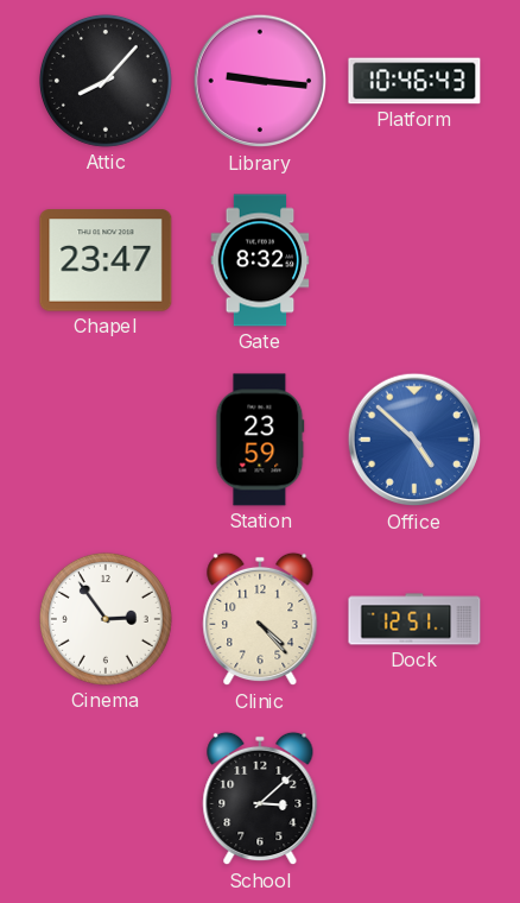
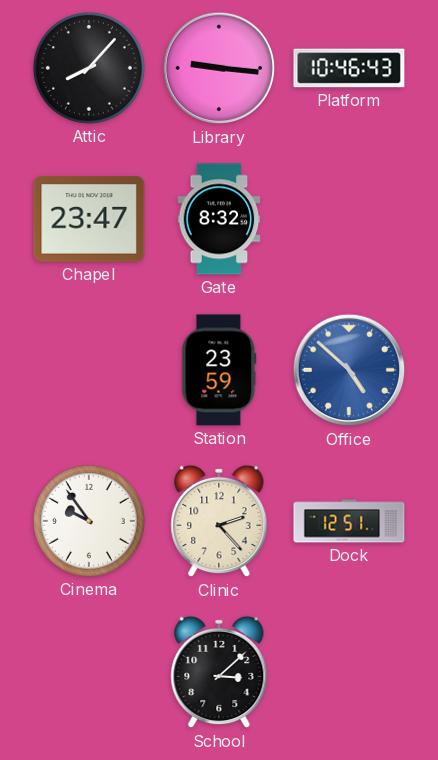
Cinema: 2:54 -> 9:54 (89, 521)
Clinic: 4:23 -> 2:23 (219, 521)
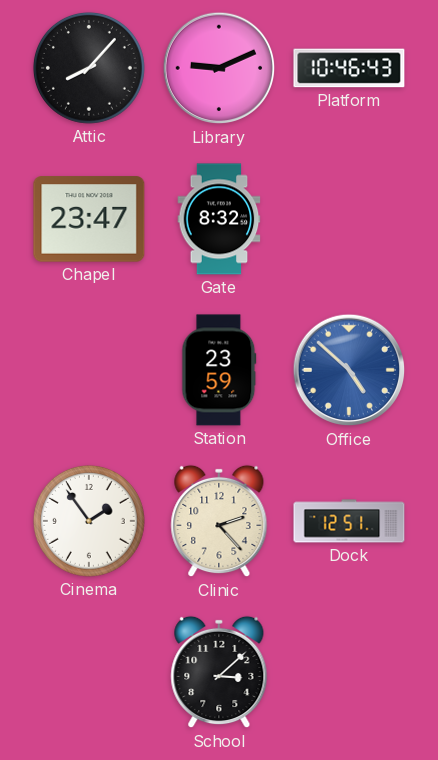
Library: 9:16 -> 9:11 (219, 68)
Cinema: 9:54 -> 1:54 (89, 521)
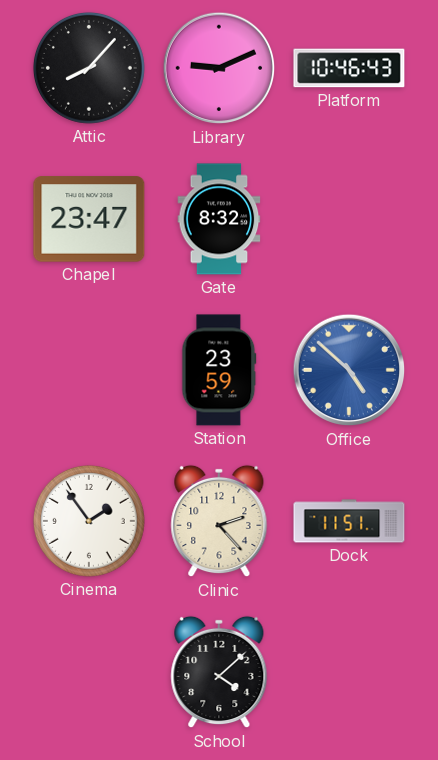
Dock: 12:51 -> 11:51 (349, 521)
School: 3:08 -> 4:08 (219, 672)
